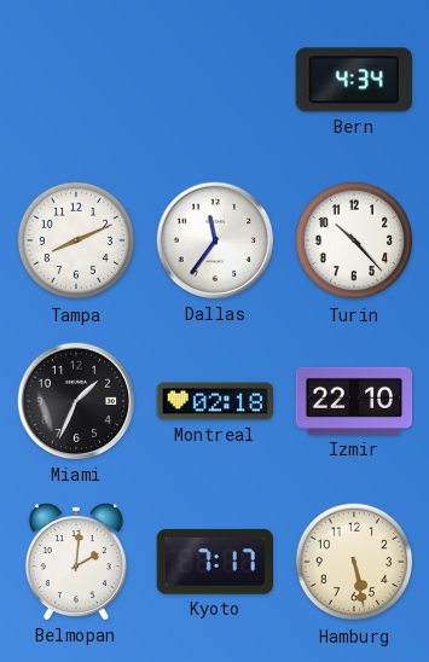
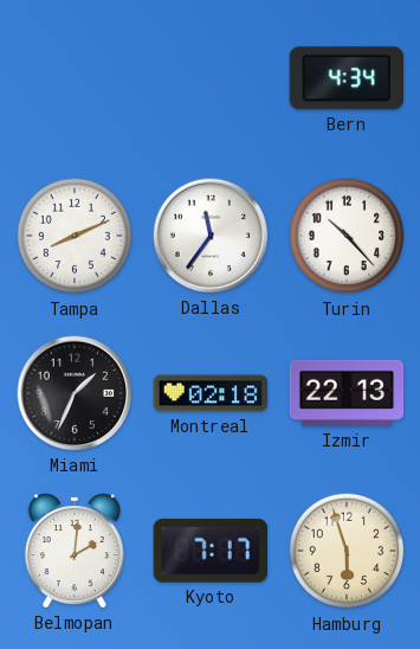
Izmir: 22:10 -> 22:13 (347, 393)
Hamburg: 5:28 -> 5:57 (347, 551)
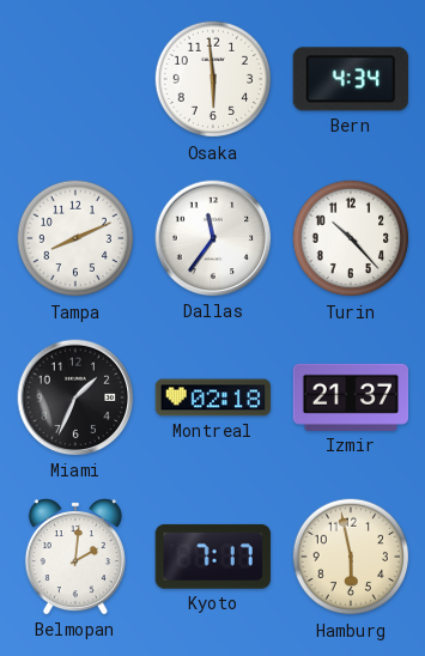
Osaka: none -> 5:59 (213, 79)
Izmir: 22:13 -> 21:37 (351, 397)
Hamburg: 5:57 -> 5:58 (351, 557)
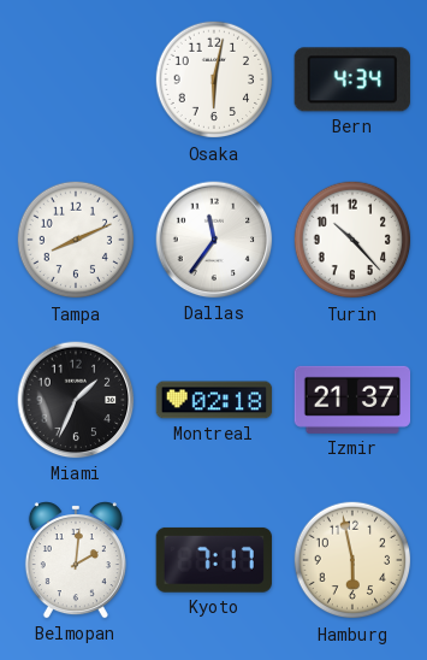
Osaka: 5:59 -> 6:02 (214, 79)
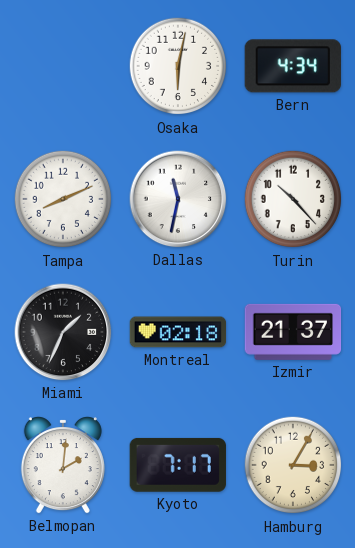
Dallas: 11:36 -> 11:32 (178, 199)
Hamburg: 5:58 -> 3:05 (293, 465)
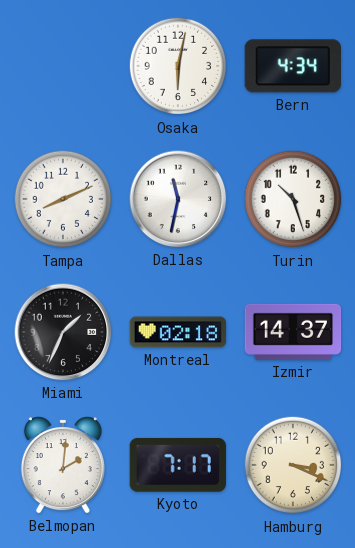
Turin: 10:23 -> 10:27 (293, 199)
Izmir: 21:37 -> 14:37 (293, 332)
Hamburg: 3:05 -> 3:19 (293, 465)
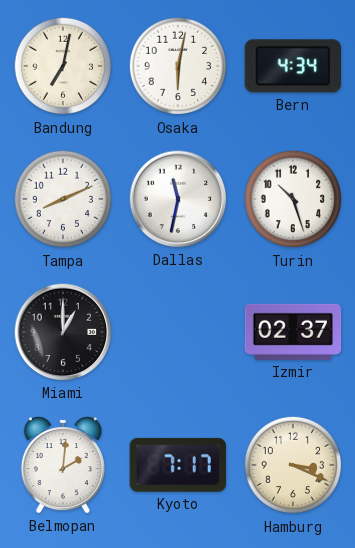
Bandung: none -> 7:02 (63, 66)
Miami: 1:34 -> 1:00 (63, 332)
Montreal: 02:18 -> none (178, 332)
Izmir: 14:37 -> 02:37 (293, 332)
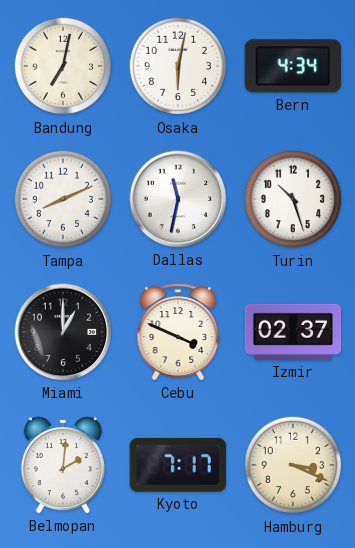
Cebu: none -> 3:49 (178, 332)
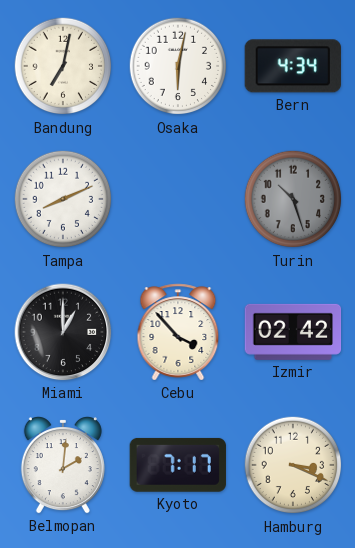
Dallas: 11:32 -> none (178, 199)
Turin dial: white -> grey (293, 199)
Cebu: 3:49 -> 3:53 (178, 332)
Izmir: 02:37 -> 02:42 (293, 332)
